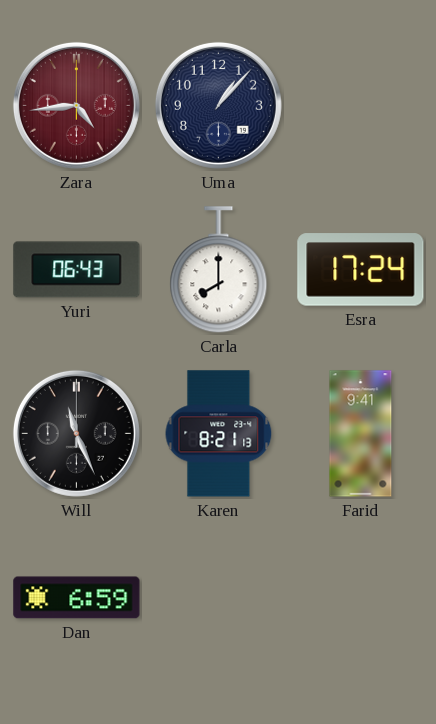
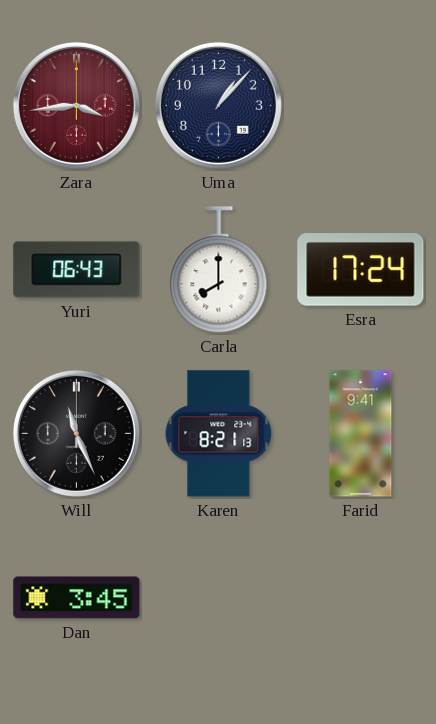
Zara: 4:44 -> 3:44 (76, 105)
Dan: 6:59 -> 3:45 (77, 598)
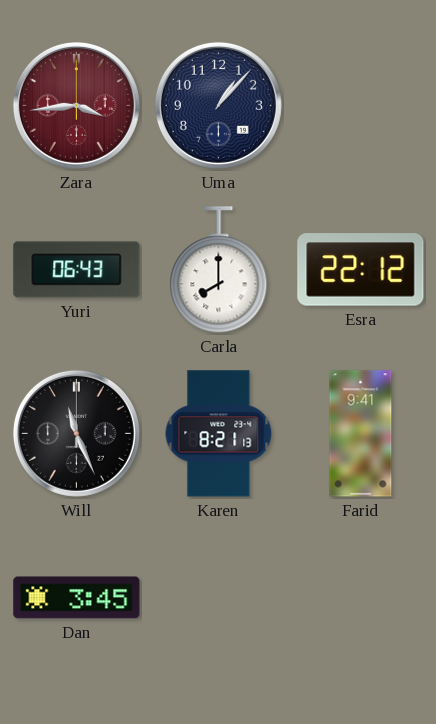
Esra: 17:24 -> 22:12 (361, 270)
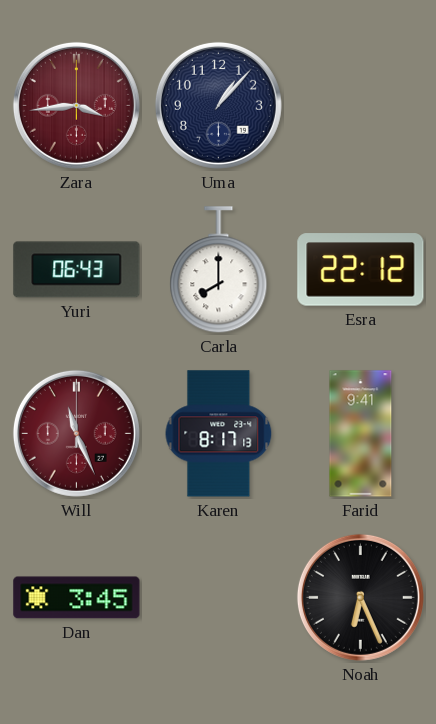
Will dial: black -> burgundy (76, 433)
Karen: 8:21 -> 8:17 (219, 434)
Noah: none -> 6:26 (360, 597)
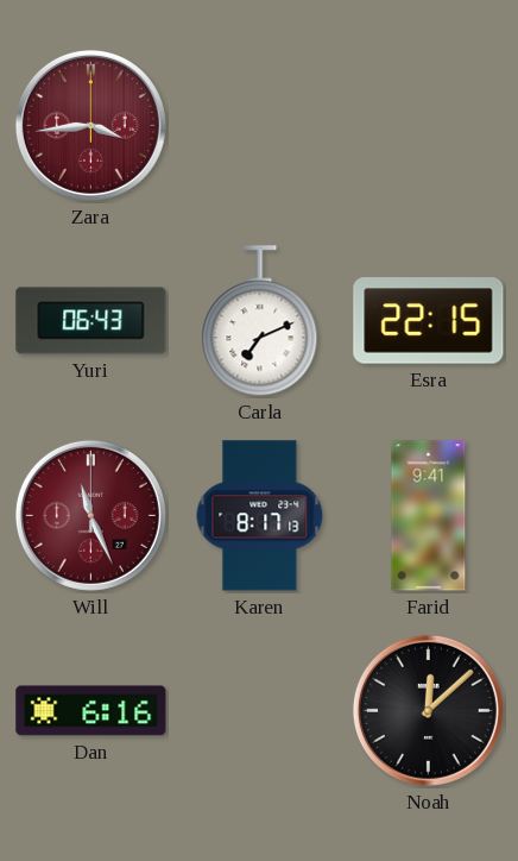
Uma: 1:07 -> none (218, 105)
Carla: 8:00 -> 7:11 (260, 321)
Esra: 22:12 -> 22:15 (429, 321)
Dan: 3:45 -> 6:16 (91, 711)
Noah: 6:26 -> 12:08 (428, 710)
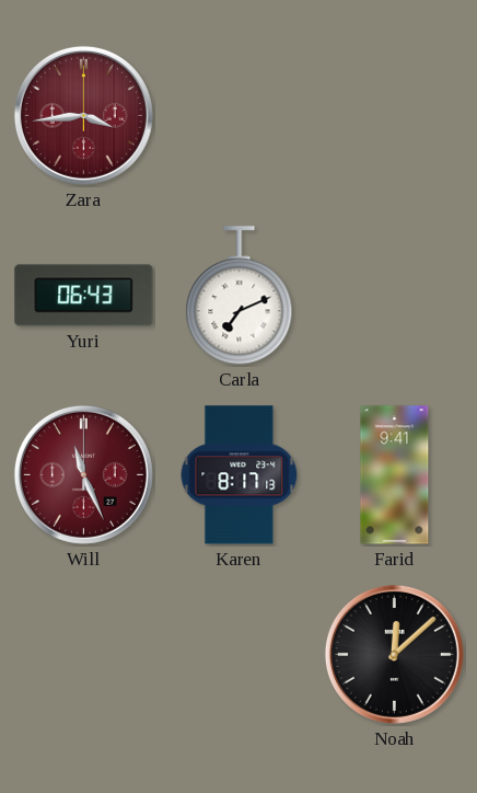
Esra: 22:15 -> none (429, 321)
Dan: 6:16 -> none (91, 711)
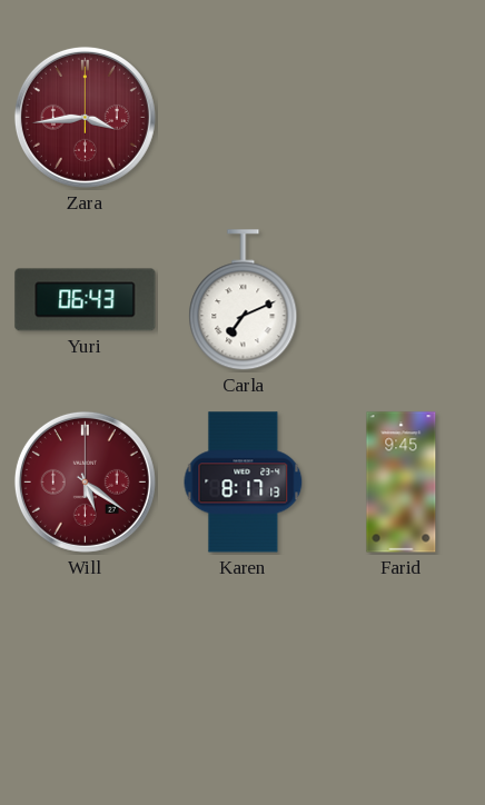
Will: 11:26 -> 5:21 (85, 481)
Farid: 9:41 -> 9:45 (402, 483)
Noah: 12:08 -> none (394, 654)
